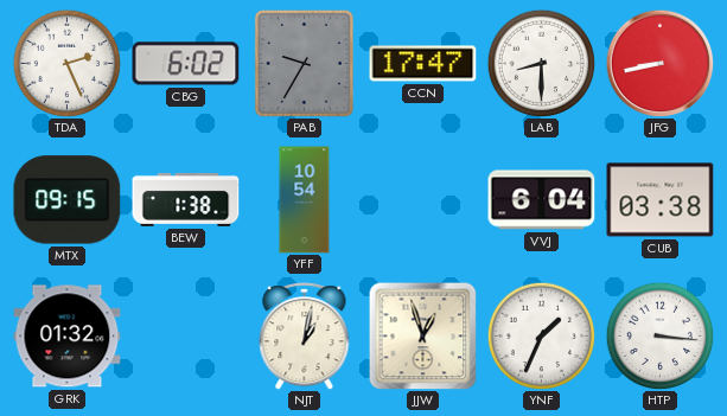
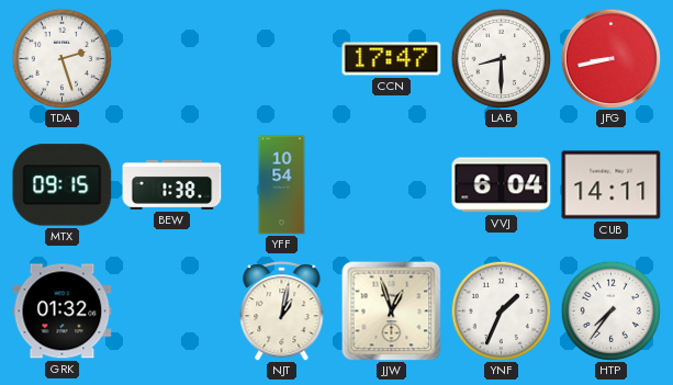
TDA: 2:26 -> 2:27 (61, 58)
CBG: 6:02 -> none (186, 64)
PAB: 9:35 -> none (304, 63)
CUB: 03:38 -> 14:11 (612, 185)
HTP: 3:16 -> 7:36 (610, 310)
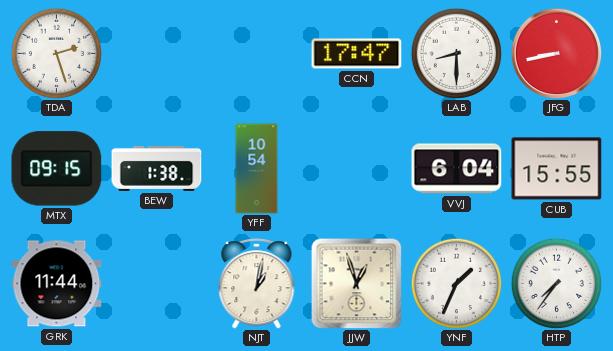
CUB: 14:11 -> 15:55 (557, 169)
GRK: 01:32 -> 11:44 (57, 284)
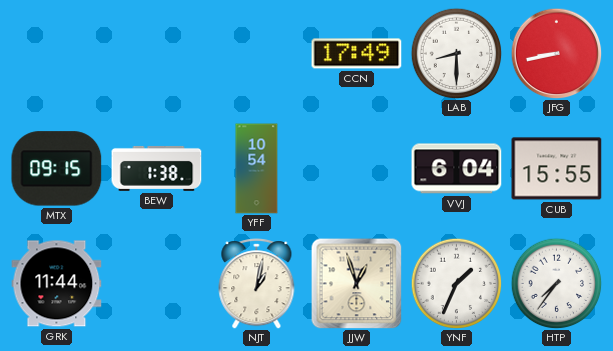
TDA: 2:27 -> none (56, 53)
CCN: 17:47 -> 17:49 (357, 54)
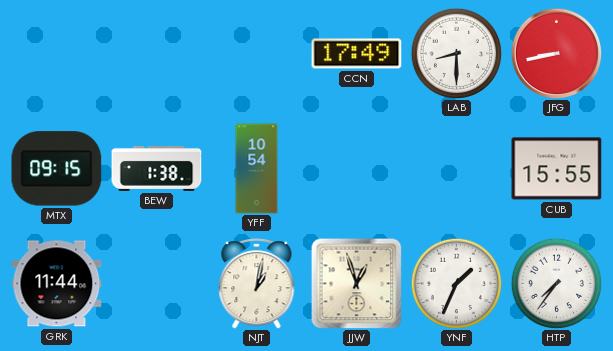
VVJ: 6:04 -> none (457, 169)
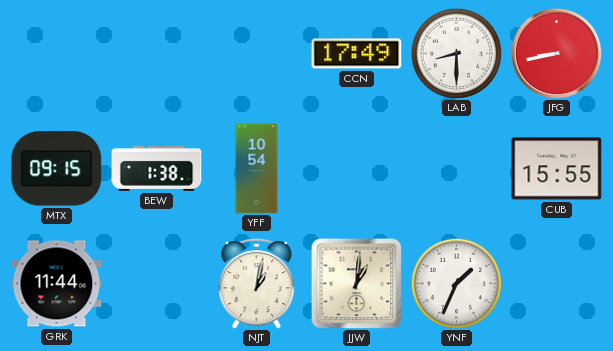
JJW: 12:57 -> 1:01 (356, 283)
HTP: 7:36 -> none (556, 283)
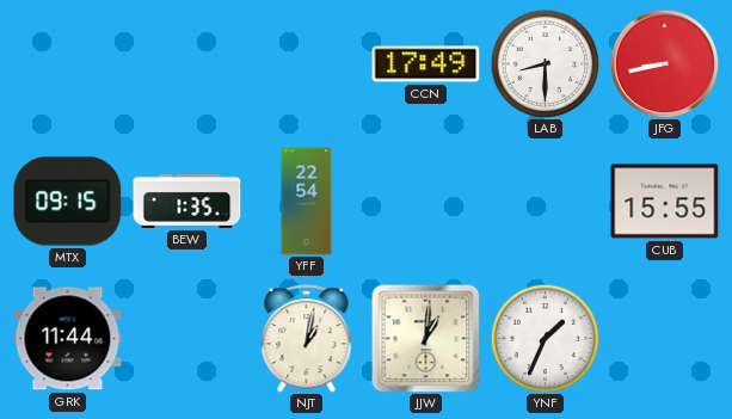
BEW: 1:38 -> 1:35 (187, 201)
YFF: 10:54 -> 22:54 (307, 202)
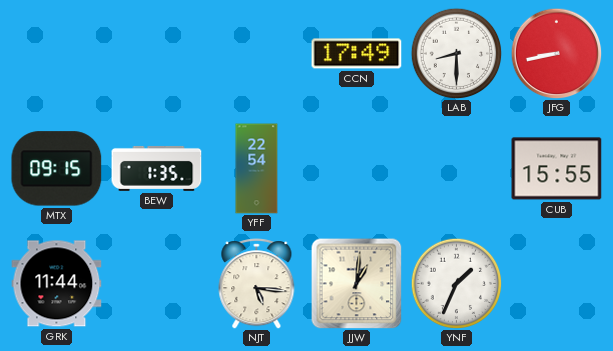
NJT: 1:02 -> 5:16 (257, 284)
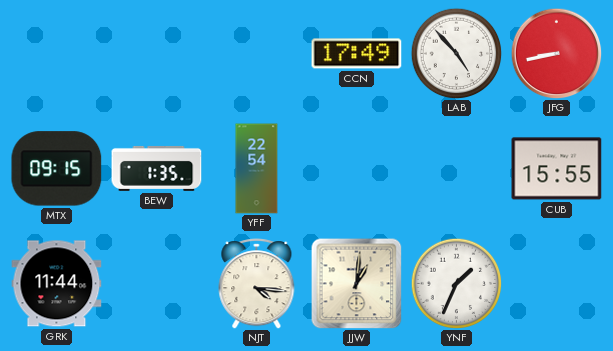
LAB: 8:30 -> 4:53 (456, 53)
NJT: 5:16 -> 4:16 (257, 284)
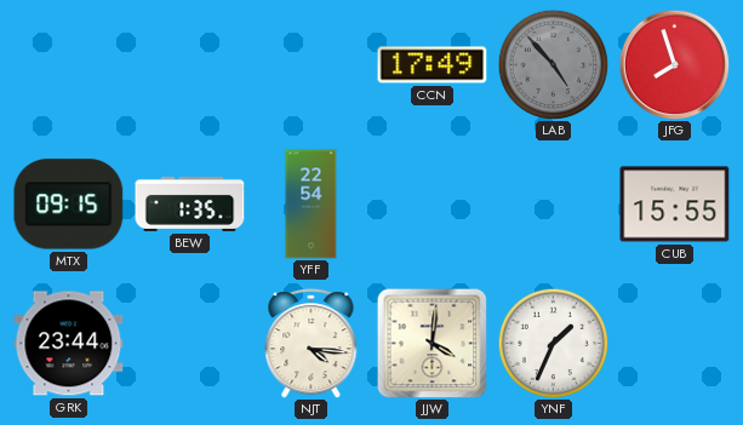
LAB dial: white -> grey (553, 64)
JFG: 8:43 -> 7:57 (674, 64)
GRK: 11:44 -> 23:44 (69, 344)
JJW: 1:01 -> 4:01 (431, 343)
